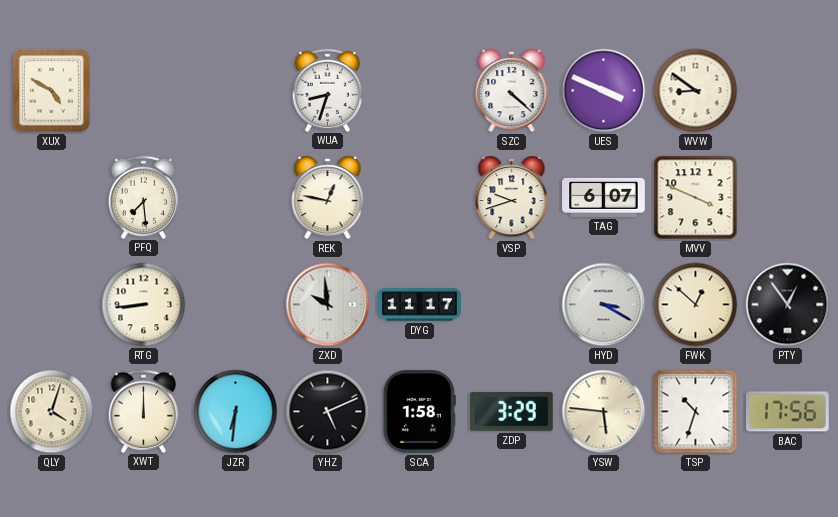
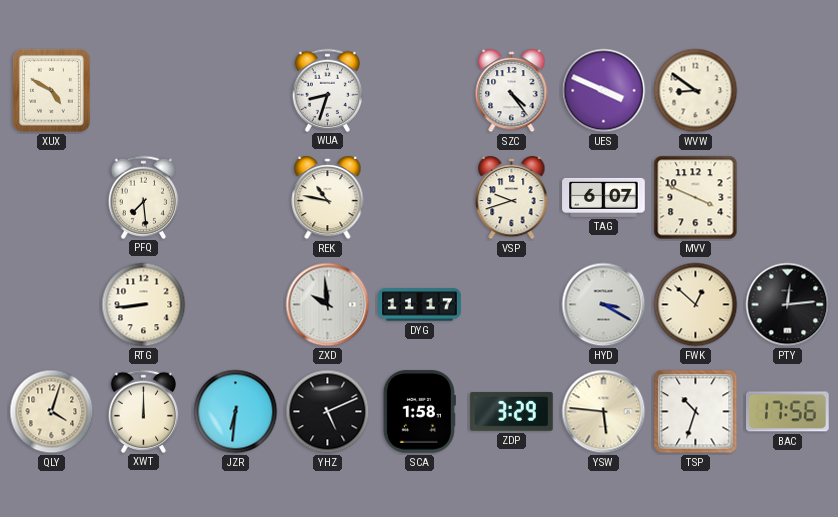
SZC: 4:22 -> 4:24 (512, 92)
REK: 12:47 -> 10:47 (328, 199)
PTY: 12:54 -> 12:14 (788, 305)
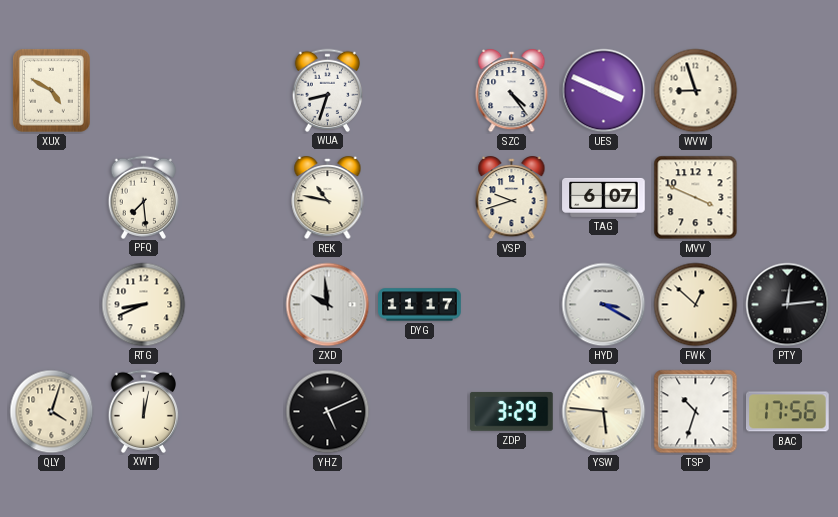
WVW: 8:51 -> 8:57 (696, 91)
RTG: 8:44 -> 8:41 (144, 305)
XWT: 12:00 -> 12:02 (144, 411)
JZR: 6:31 -> none (236, 412)
SCA: 1:58 -> none (419, 412)
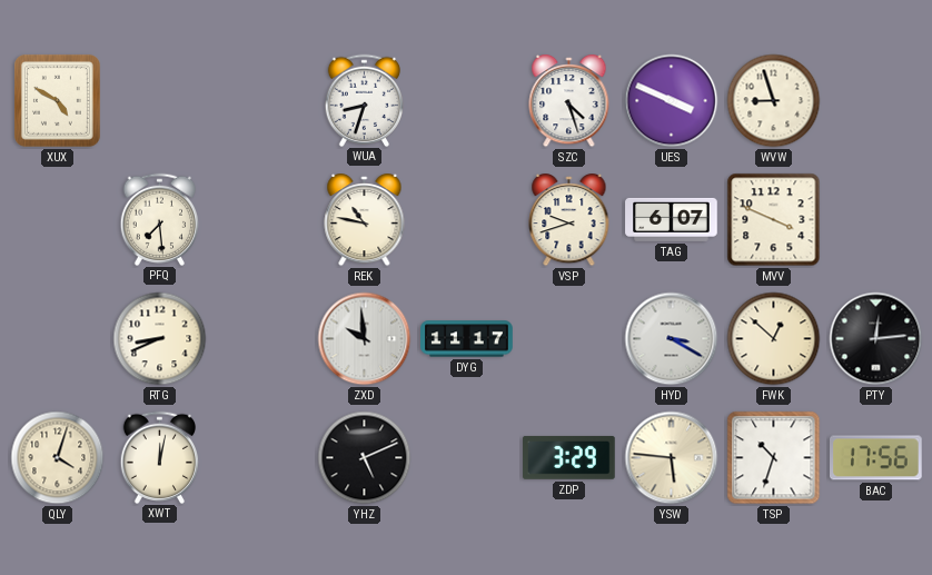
SZC: 4:24 -> 4:27 (569, 102)
